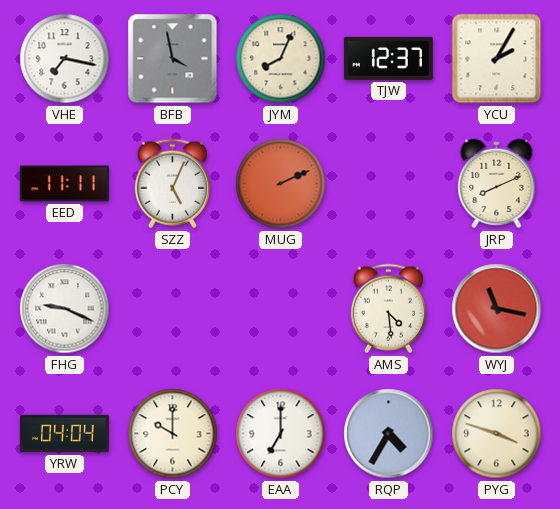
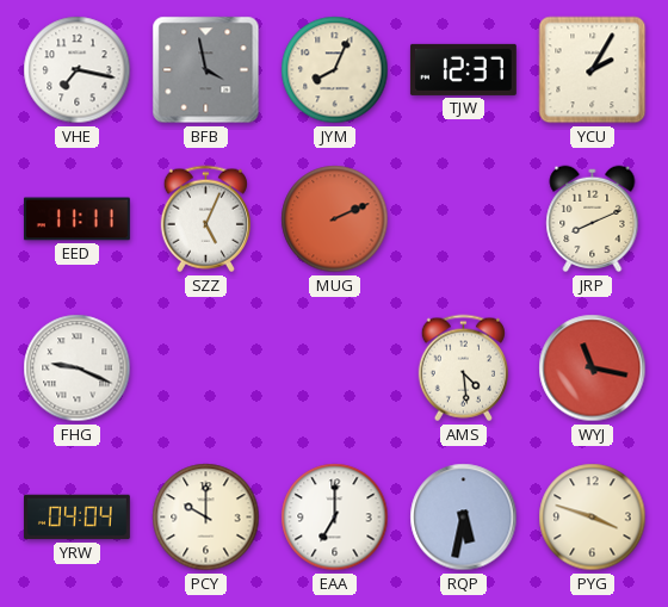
RQP: 4:35 -> 5:32 (464, 518)
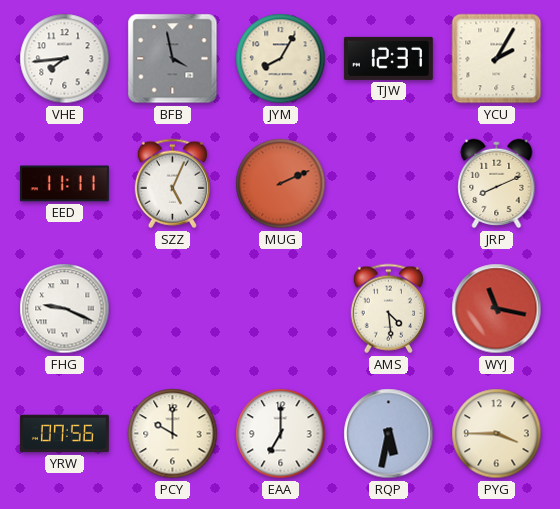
VHE: 7:17 -> 7:44 (65, 59)
JYM: 8:04 -> 8:05 (281, 59)
YRW: 04:04 -> 07:56 (64, 434)
PYG: 3:48 -> 3:45 (497, 434)
